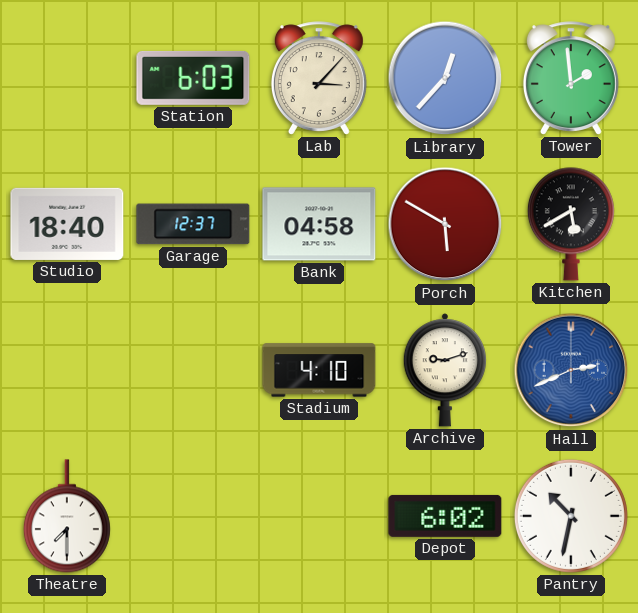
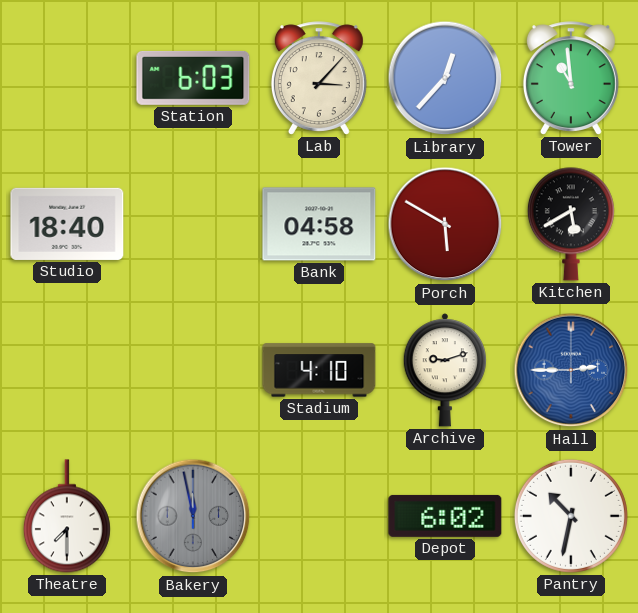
Tower: 1:59 -> 10:59 (571, 78)
Garage: 12:37 -> none (193, 224)
Hall: 2:41 -> 2:45 (571, 370)
Bakery: none -> 11:58 (193, 516)
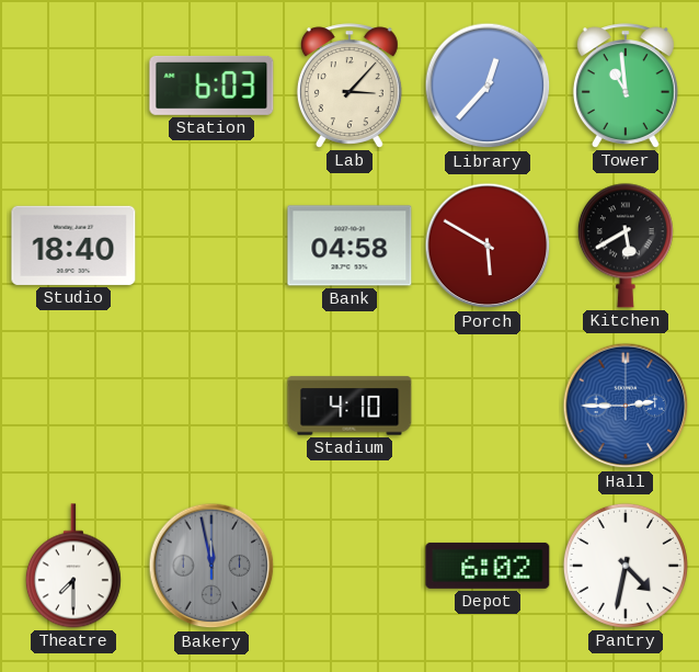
Archive: 9:12 -> none (444, 370)
Pantry: 10:32 -> 4:32 (626, 566)
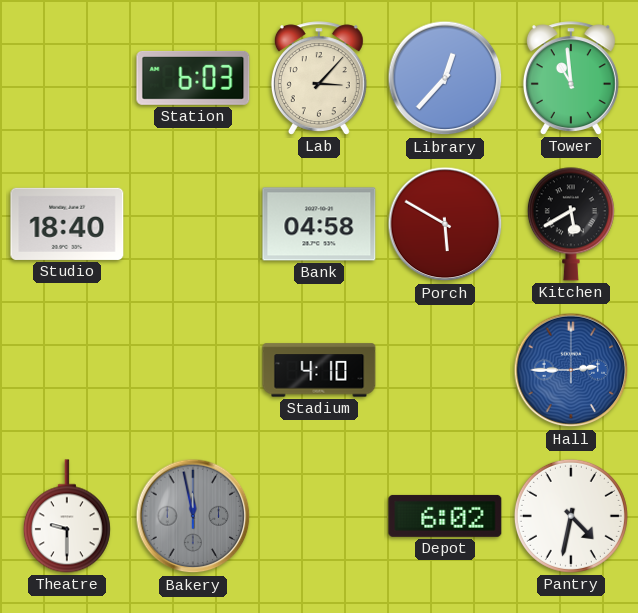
Theatre: 7:30 -> 9:30 (67, 516)
